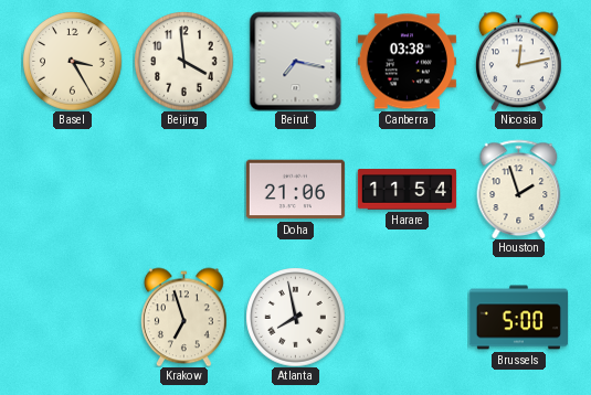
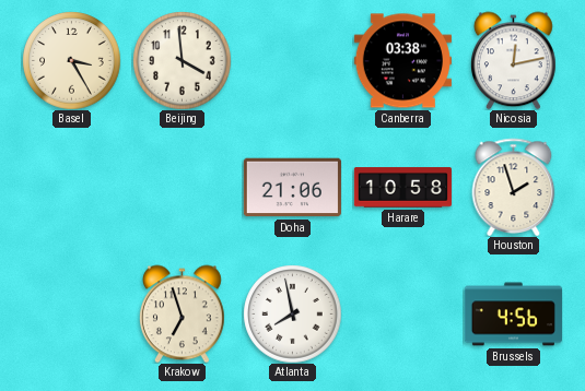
Beirut: 7:17 -> none (296, 61)
Harare: 11:54 -> 10:58 (402, 188)
Brussels: 5:00 -> 4:56 (513, 315)
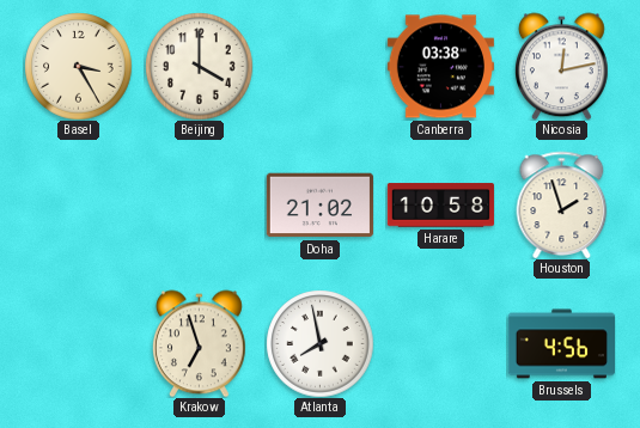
Beijing: 3:59 -> 4:00 (199, 66)
Doha: 21:06 -> 21:02 (319, 206)
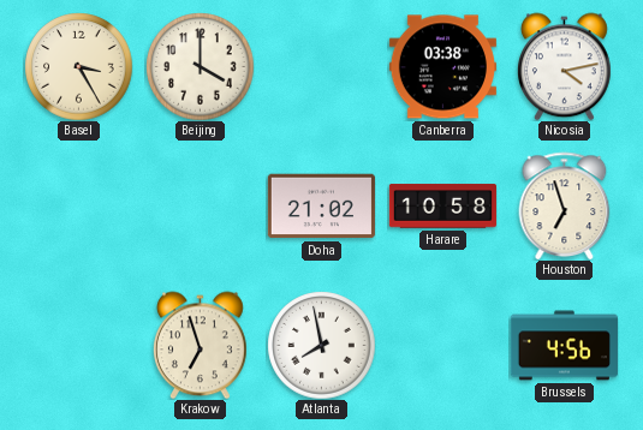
Nicosia: 12:13 -> 4:13 (564, 66)
Houston: 1:57 -> 6:57 (565, 205)
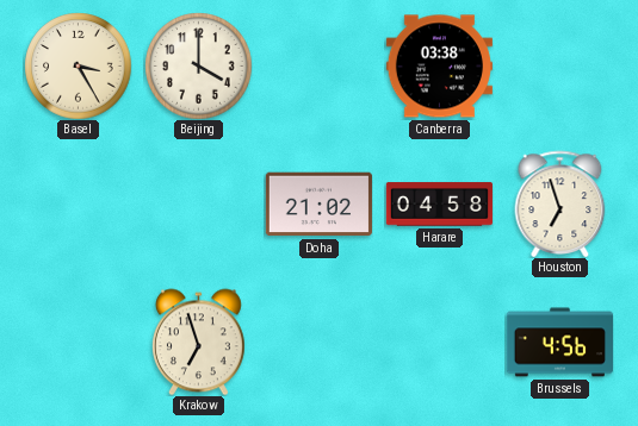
Nicosia: 4:13 -> none (564, 66)
Harare: 10:58 -> 04:58 (439, 205)
Atlanta: 7:58 -> none (321, 345)
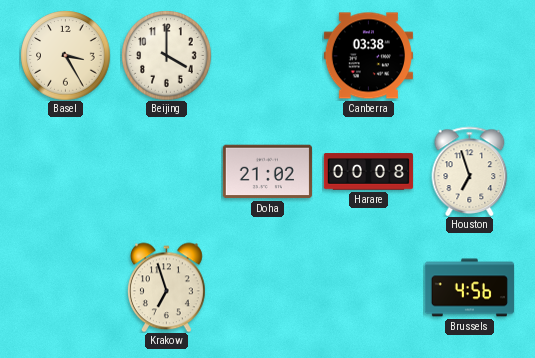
Harare: 04:58 -> 00:08 (368, 172)
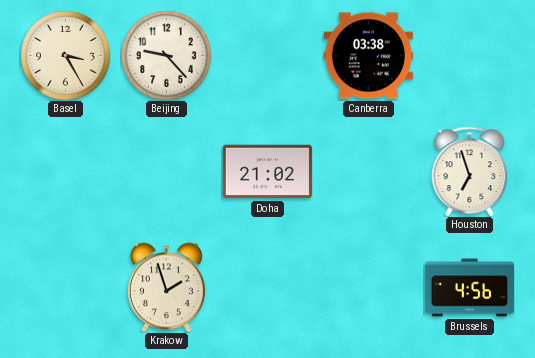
Beijing: 4:00 -> 9:23 (166, 55)
Harare: 00:08 -> none (368, 172)
Krakow: 6:57 -> 1:57 (166, 287)
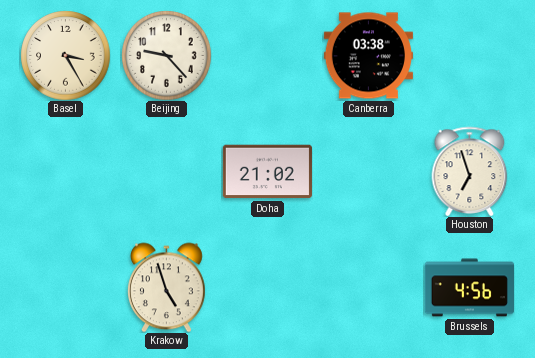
Krakow: 1:57 -> 4:57 (166, 287)
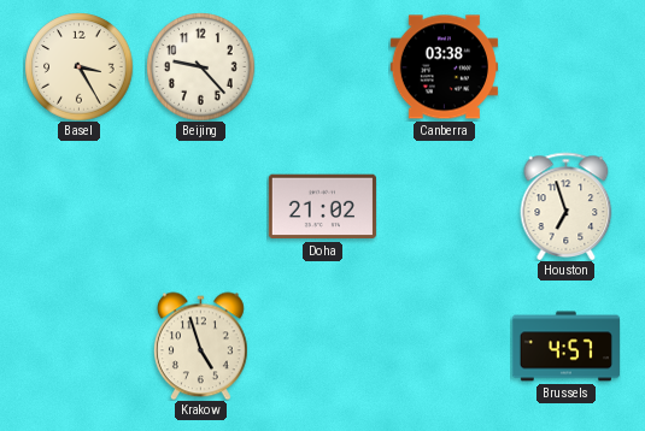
Brussels: 4:56 -> 4:57 (565, 347)
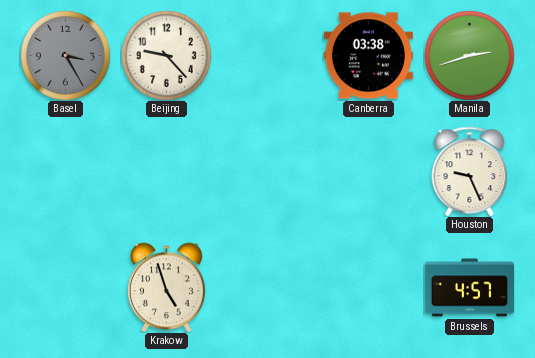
Basel dial: cream -> grey (65, 55)
Manila: none -> 2:42 (469, 55)
Doha: 21:02 -> none (322, 207)
Houston: 6:57 -> 9:26 (470, 171)
